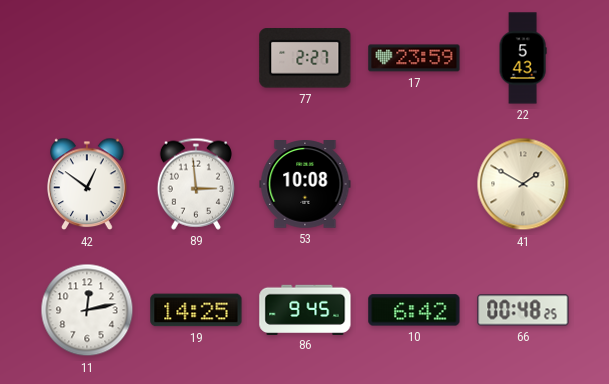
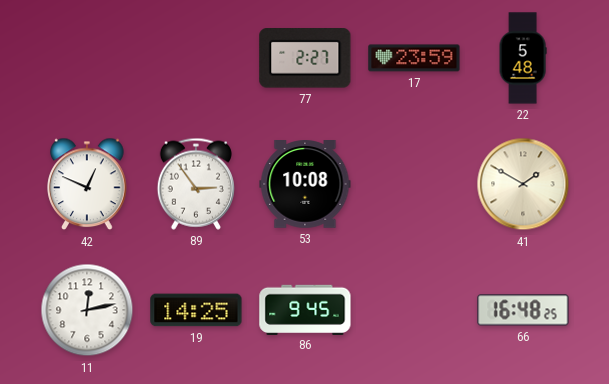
22: 5:43 -> 5:48 (523, 58)
42: 12:51 -> 12:49 (87, 184)
89: 2:59 -> 2:54 (196, 184)
10: 6:42 -> none (414, 310)
66: 00:48 -> 16:48 (523, 310)
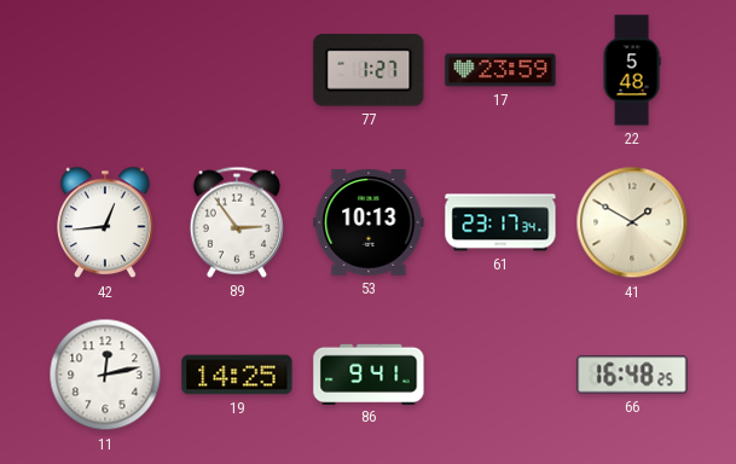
77: 2:27 -> 1:27 (369, 70)
42: 12:49 -> 12:44 (105, 222)
53: 10:08 -> 10:13 (369, 224)
61: none -> 23:17 (500, 222)
86: 9:45 -> 9:41 (369, 373)
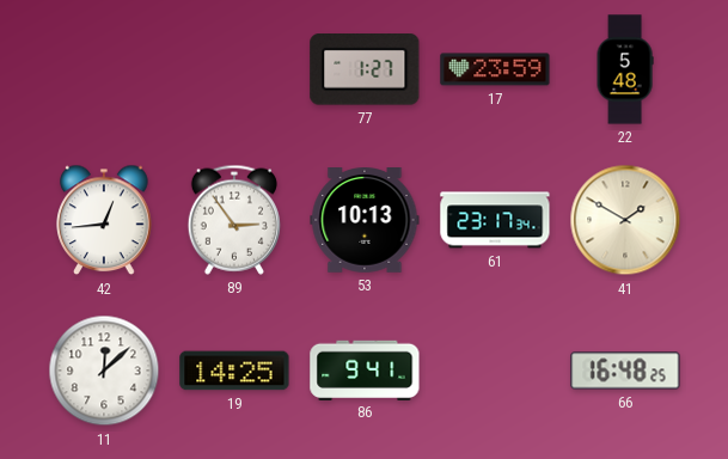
11: 12:13 -> 12:08 (104, 371)
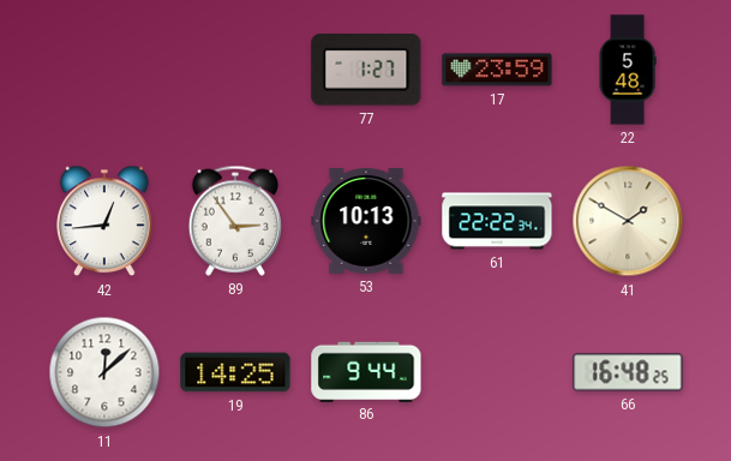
61: 23:17 -> 22:22 (497, 221)
86: 9:41 -> 9:44 (366, 371)
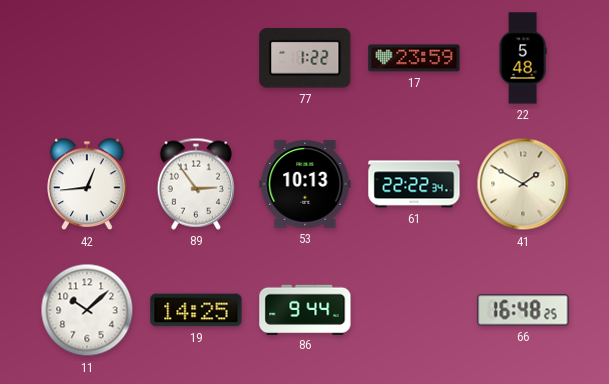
77: 1:27 -> 1:22 (305, 58)
11: 12:08 -> 10:08 (87, 310)
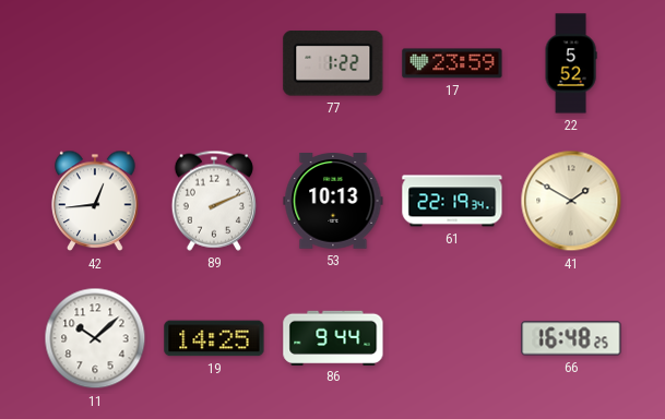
22: 5:48 -> 5:52 (571, 63)
89: 2:54 -> 2:11 (214, 201)
61: 22:22 -> 22:19 (452, 201)
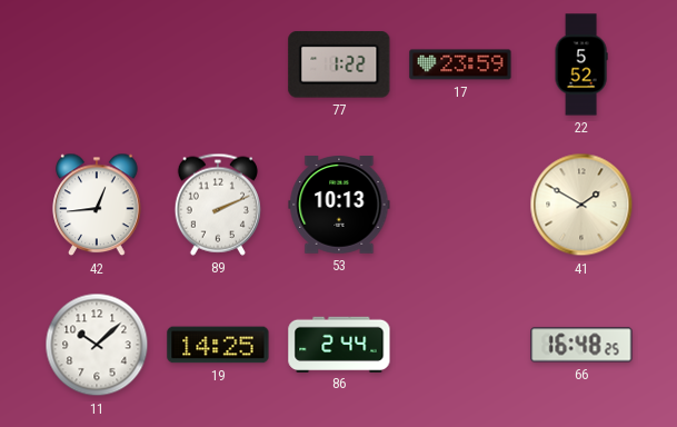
61: 22:19 -> none (452, 201)
86: 9:44 -> 2:44 (339, 344)
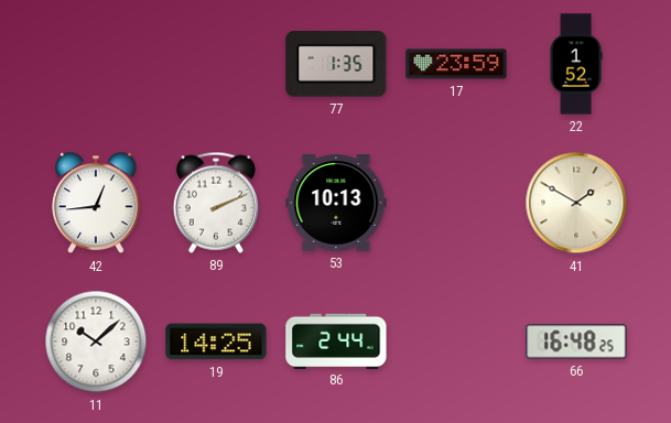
77: 1:22 -> 1:35 (336, 64)
22: 5:52 -> 1:52 (576, 64)
